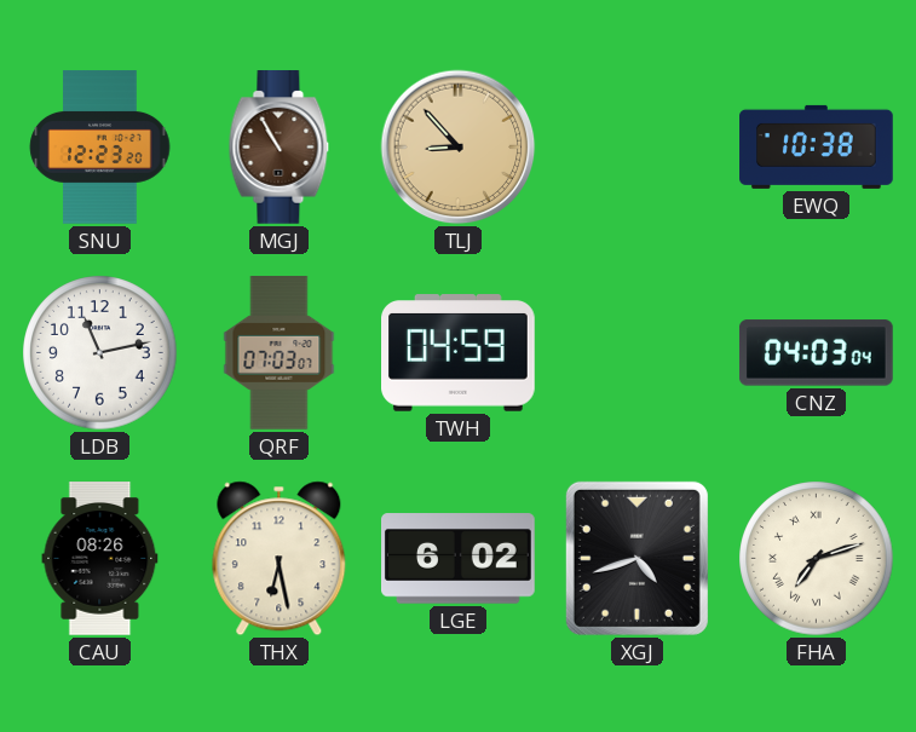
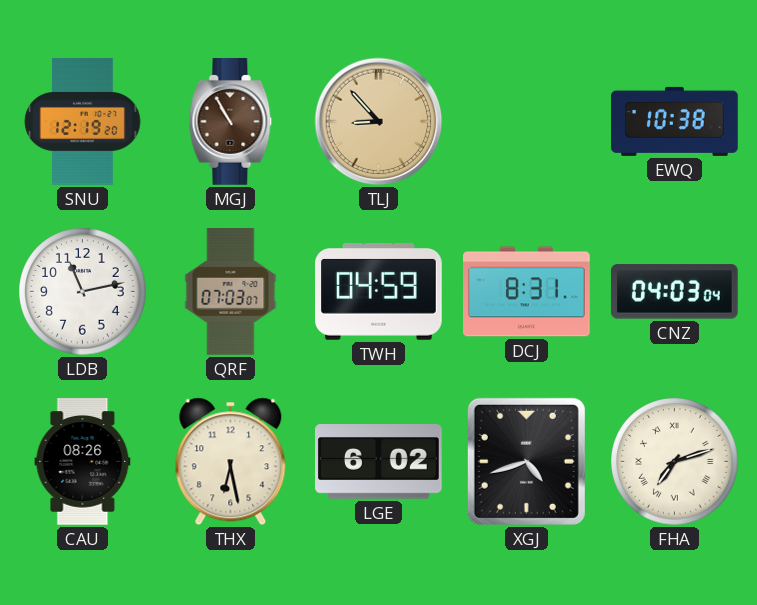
SNU: 12:23 -> 12:19 (83, 122)
DCJ: none -> 8:31 (527, 292)
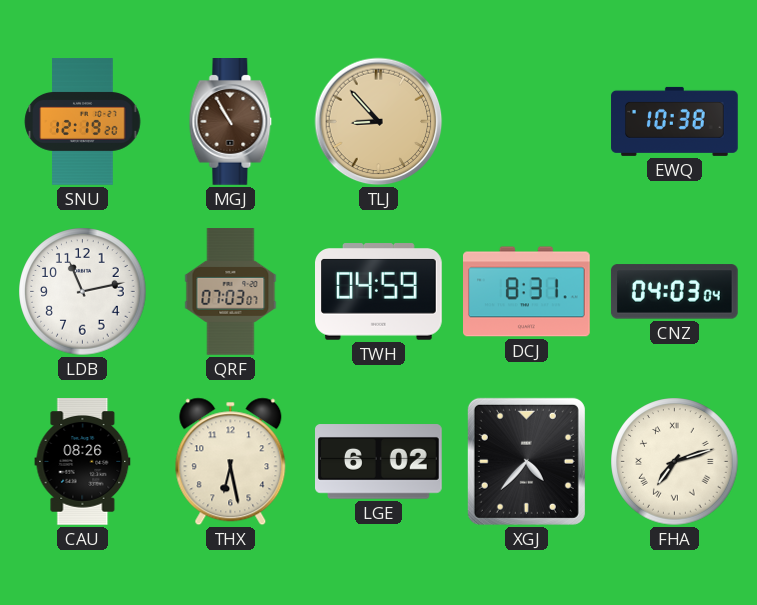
XGJ: 4:42 -> 4:37 (526, 461)
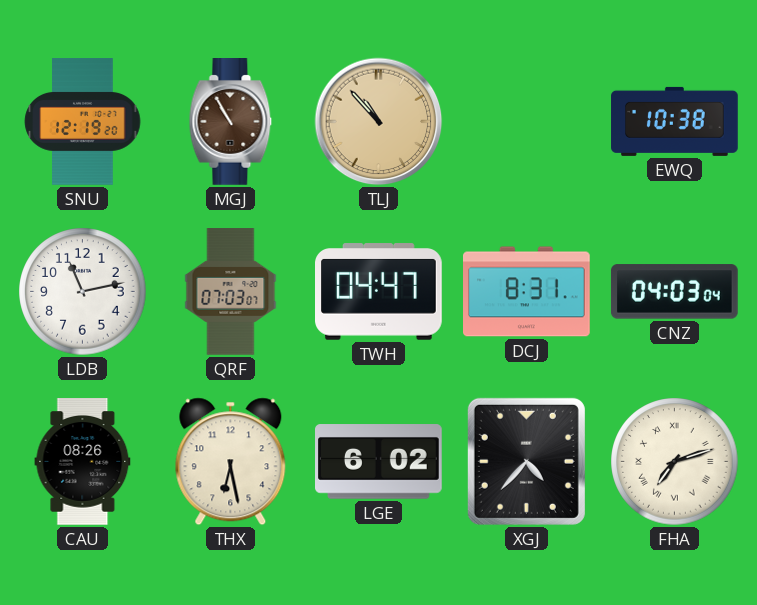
TLJ: 8:53 -> 10:53 (379, 122)
TWH: 04:59 -> 04:47 (379, 292)
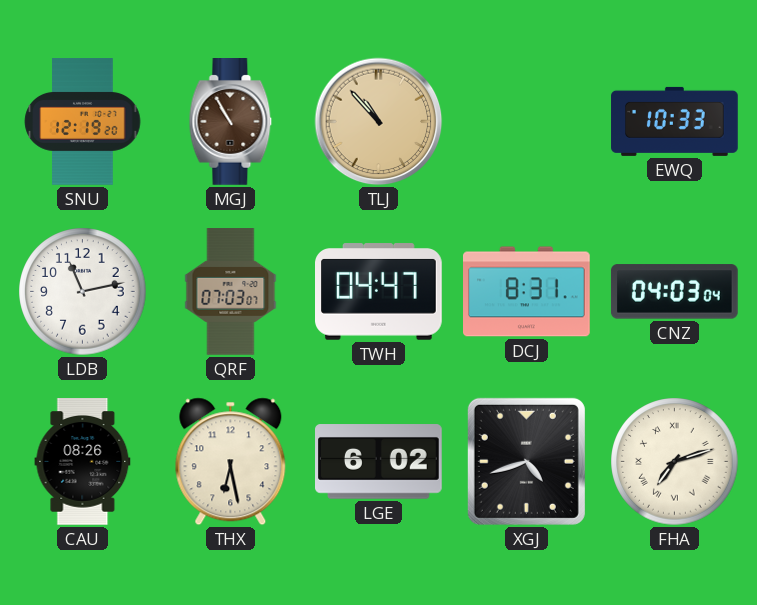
EWQ: 10:38 -> 10:33 (675, 121)
XGJ: 4:37 -> 4:42 (526, 461)
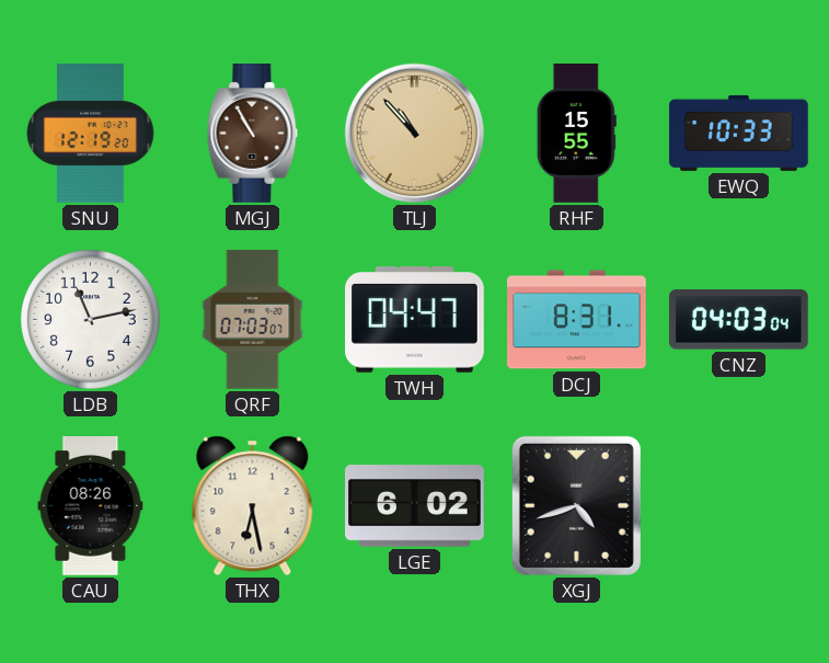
RHF: none -> 15:55 (576, 134)
FHA: 7:12 -> none (675, 462)
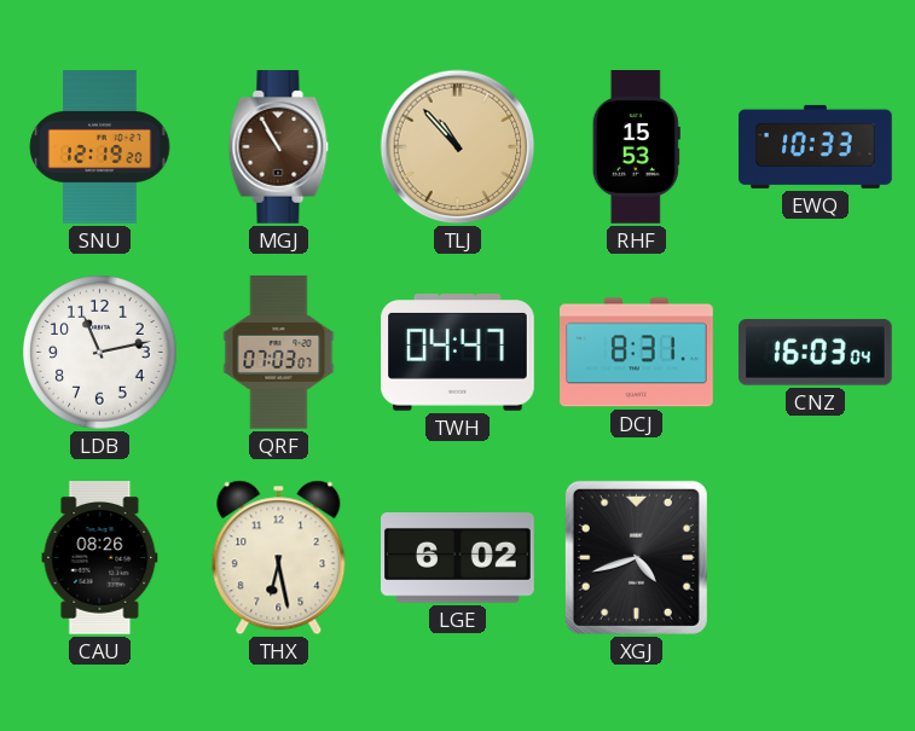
RHF: 15:55 -> 15:53 (636, 147)
CNZ: 04:03 -> 16:03 (815, 353)
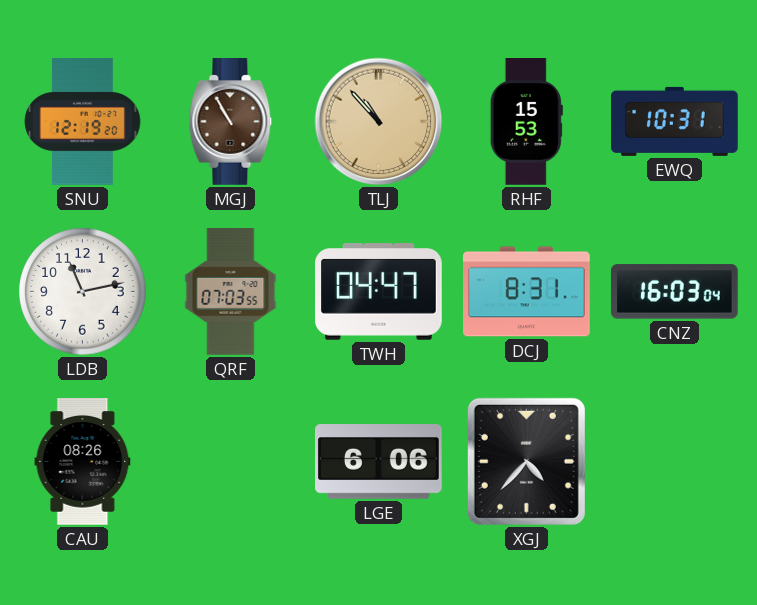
EWQ: 10:33 -> 10:31 (675, 121)
QRF: 07:03:07 -> 07:03:55 (231, 292)
THX: 6:28 -> none (279, 558)
LGE: 6:02 -> 6:06 (379, 462)
XGJ: 4:42 -> 4:37 (526, 461)
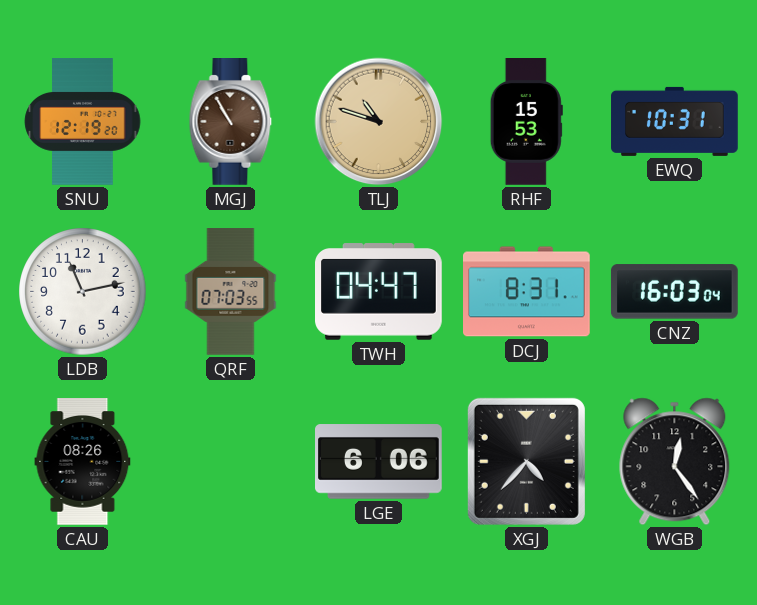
TLJ: 10:53 -> 10:48 (379, 122)
WGB: none -> 12:24 (675, 462)
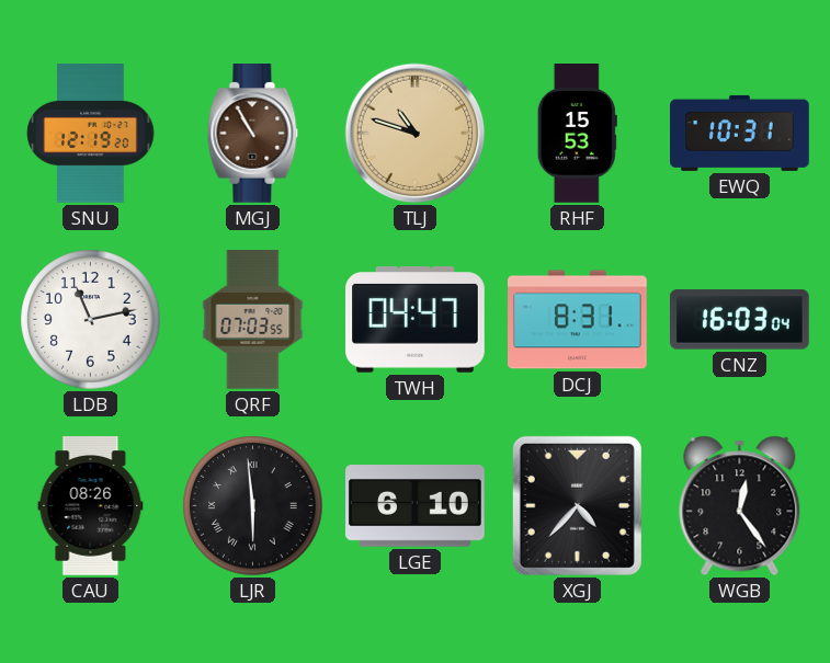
LJR: none -> 5:59 (253, 506)
LGE: 6:06 -> 6:10 (416, 506)
